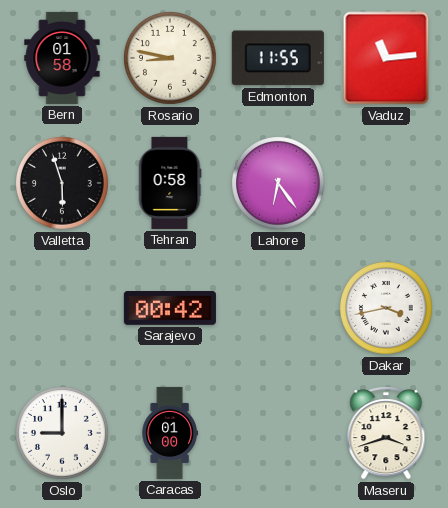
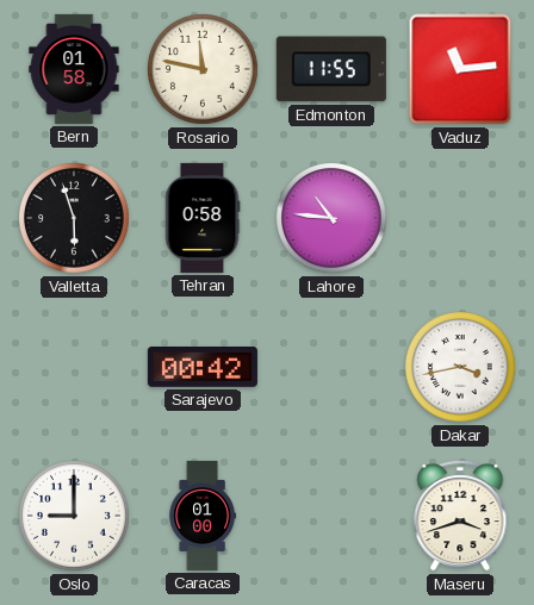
Rosario: 8:47 -> 11:47 (204, 70)
Lahore: 6:24 -> 10:46 (333, 219)
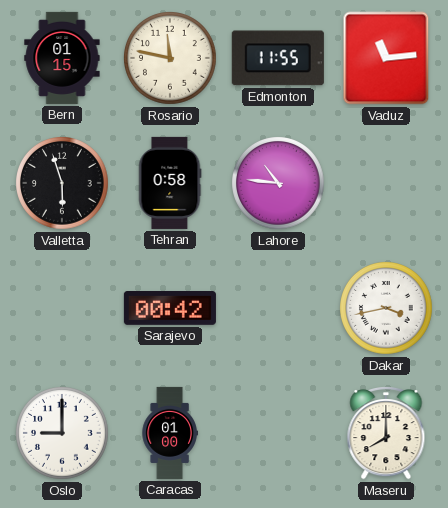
Bern: 01:58 -> 01:15 (62, 58)
Maseru: 3:42 -> 8:00 (386, 434)
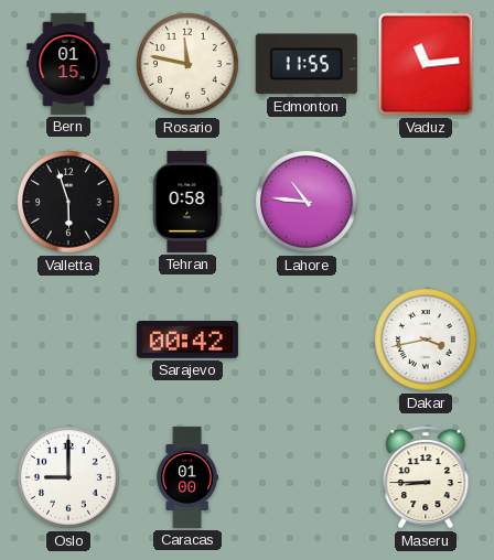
Maseru: 8:00 -> 8:45 (426, 478)
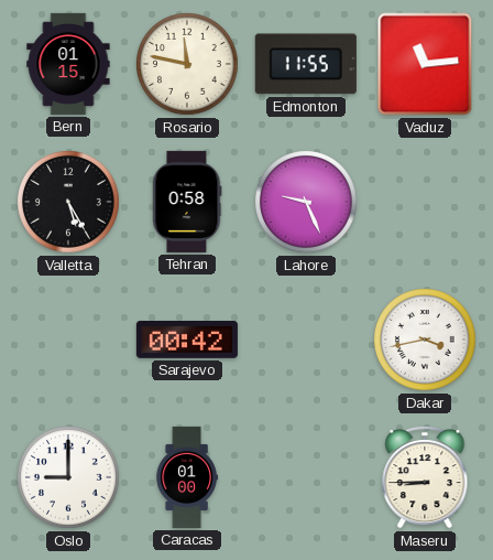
Valletta: 5:57 -> 5:25 (69, 203)
Lahore: 10:46 -> 9:26 (307, 203)
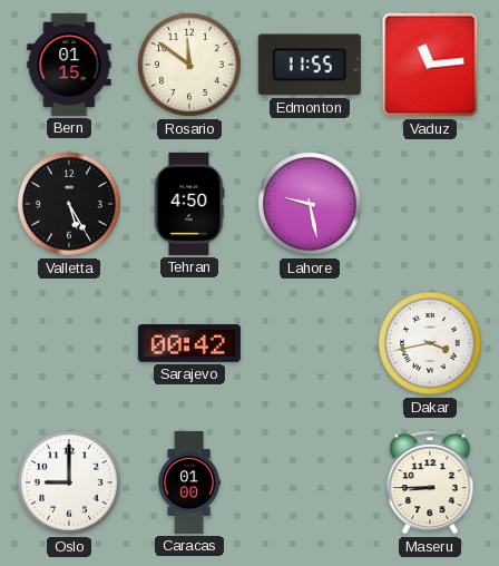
Rosario: 11:47 -> 11:51 (190, 66)
Tehran: 0:58 -> 4:50 (189, 204)
Lahore: 9:26 -> 9:28 (311, 205)
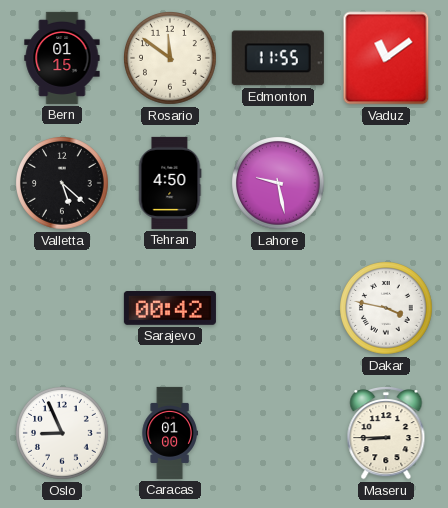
Vaduz: 11:14 -> 11:09 (386, 58)
Valletta: 5:25 -> 5:22 (63, 184)
Dakar: 3:43 -> 3:47 (387, 309)
Oslo: 9:00 -> 8:56 (63, 434)
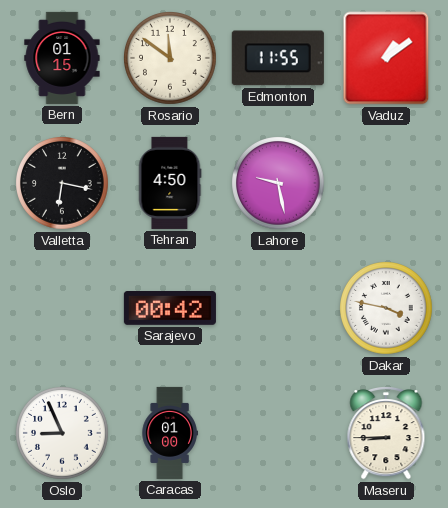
Vaduz: 11:09 -> 1:09 (386, 58)
Valletta: 5:22 -> 6:17 (63, 184)
